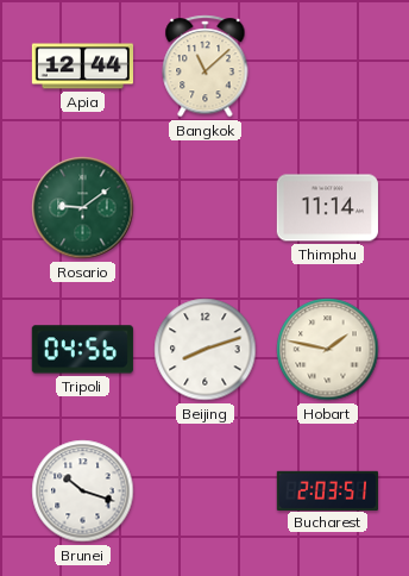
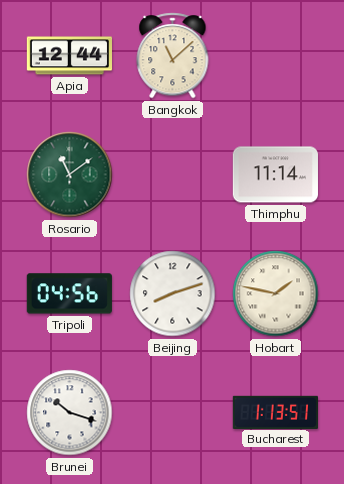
Rosario: 9:09 -> 11:09 (70, 175)
Bucharest: 2:03 -> 1:13 (275, 412)
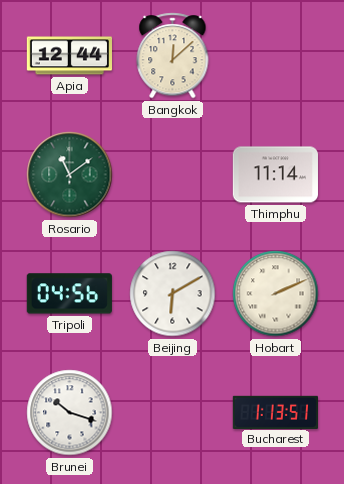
Bangkok: 11:08 -> 12:08 (173, 56)
Beijing: 8:12 -> 6:10 (173, 294)
Hobart: 1:47 -> 2:11 (276, 294)
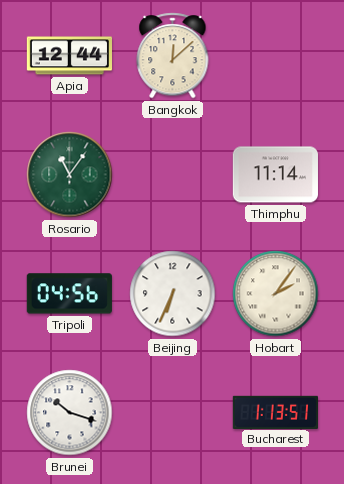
Rosario: 11:09 -> 11:06 (70, 175)
Beijing: 6:10 -> 6:34 (173, 294)
Hobart: 2:11 -> 2:06 (276, 294)
